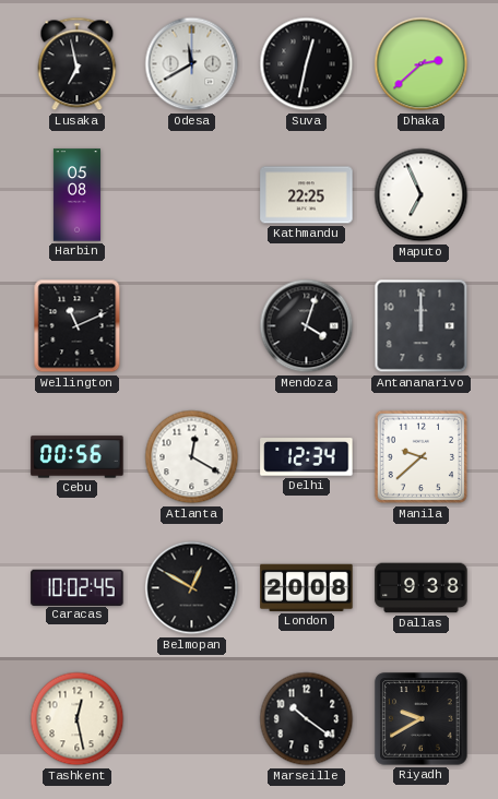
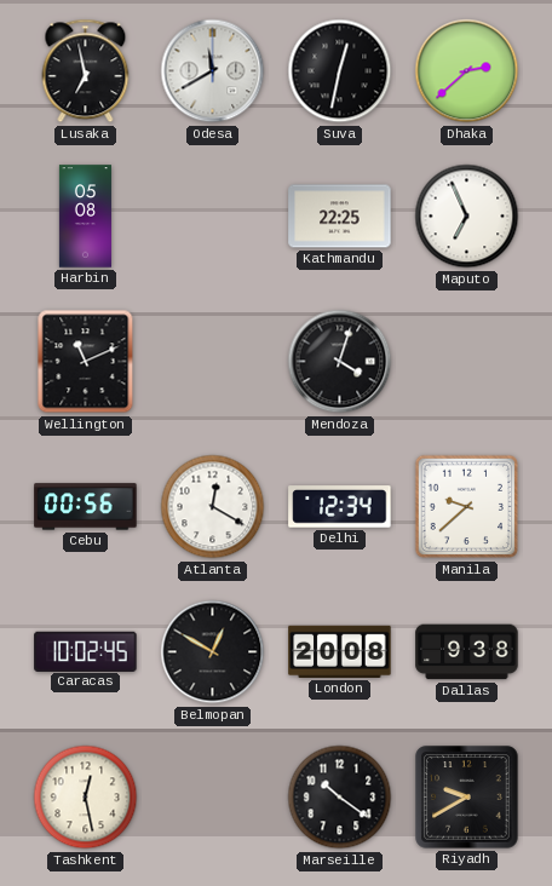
Antananarivo: 12:00 -> none (422, 326)
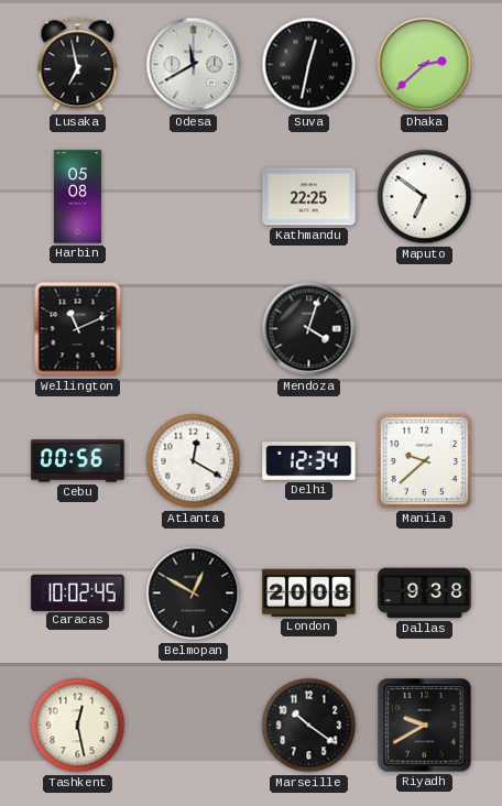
Maputo: 6:56 -> 6:51 (425, 197)
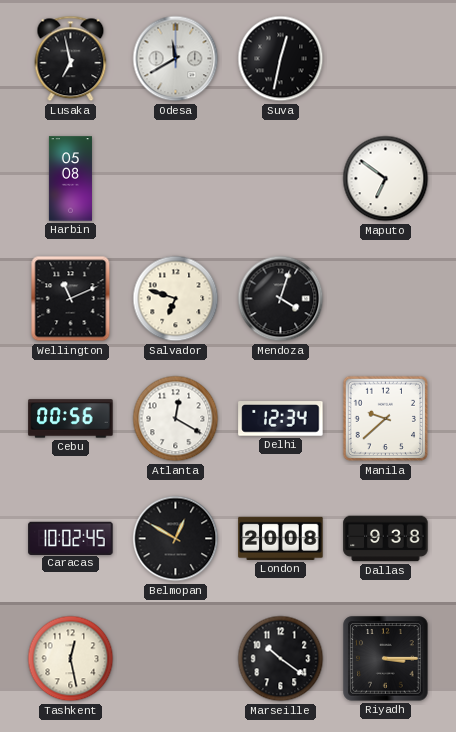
Dhaka: 2:38 -> none (425, 65)
Kathmandu: 22:25 -> none (309, 197)
Salvador: none -> 6:48 (176, 299)
Riyadh: 9:40 -> 3:15 (386, 659)
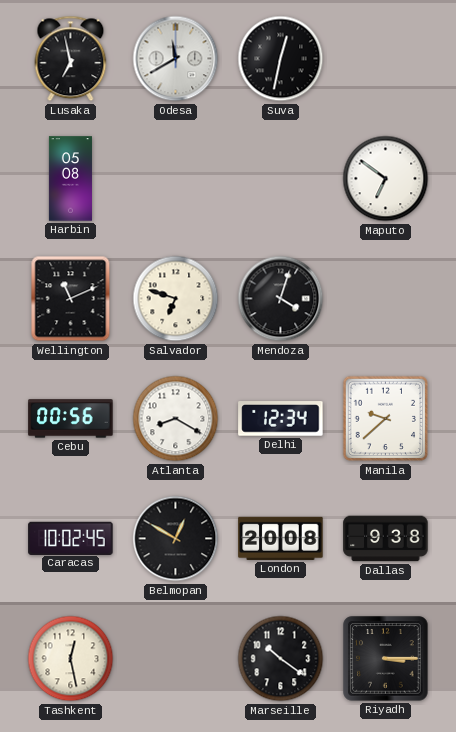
Atlanta: 12:20 -> 8:20 (176, 419)
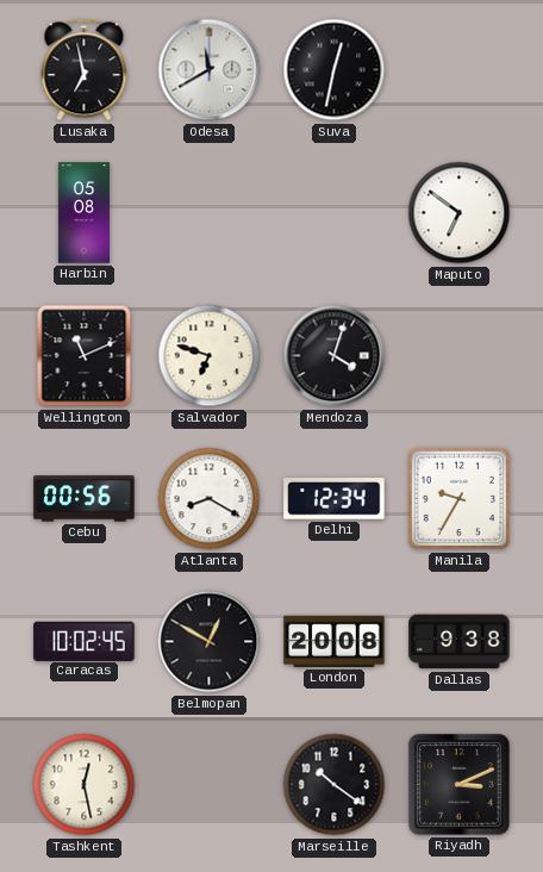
Manila: 9:38 -> 9:35 (460, 499)
Riyadh: 3:15 -> 3:11 (460, 785)
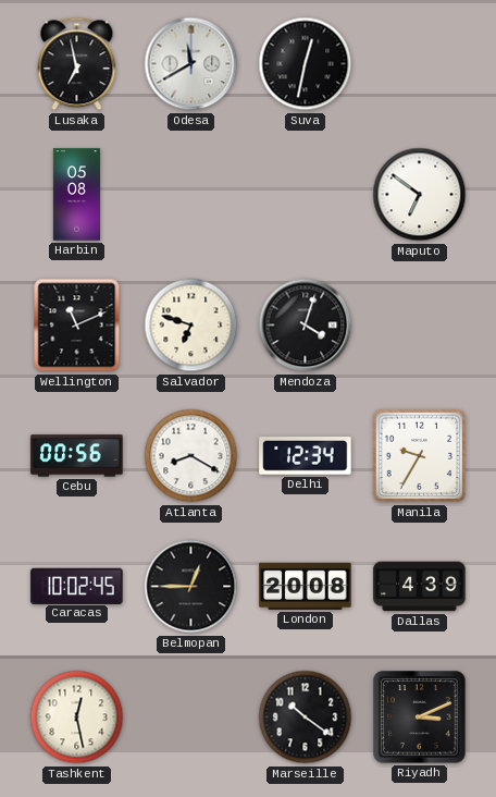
Belmopan: 12:50 -> 12:45 (191, 587)
Dallas: 9:38 -> 4:39 (420, 587)
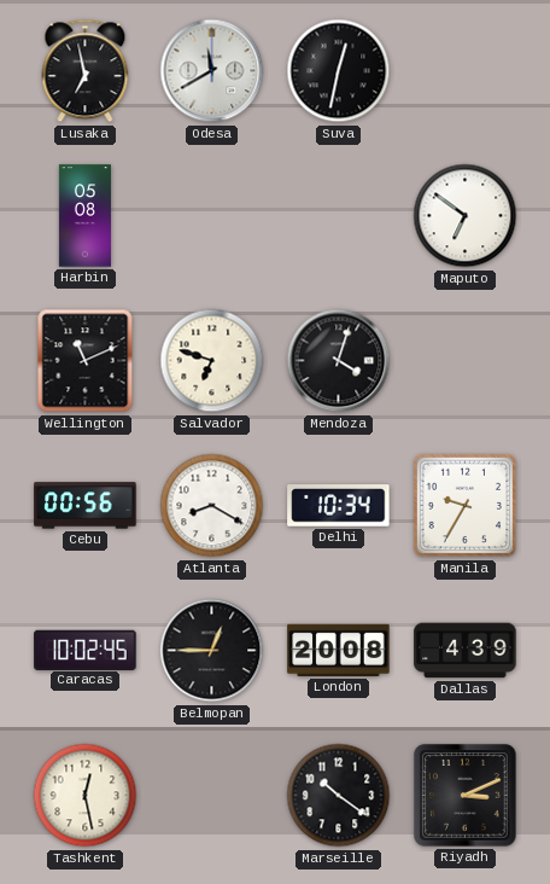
Delhi: 12:34 -> 10:34 (339, 506)
